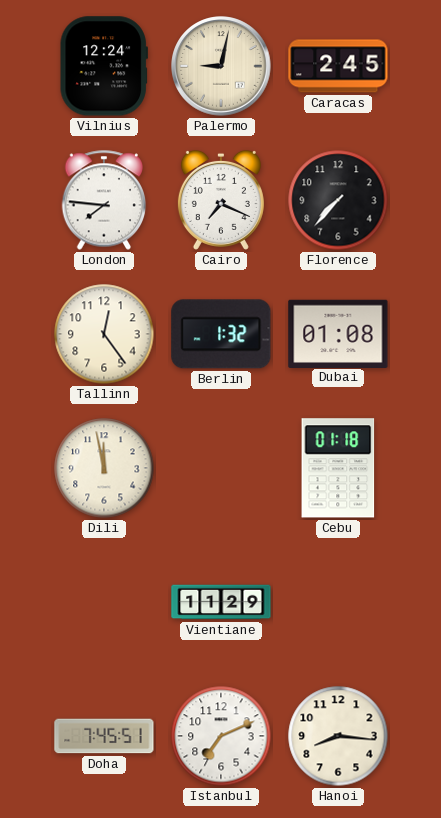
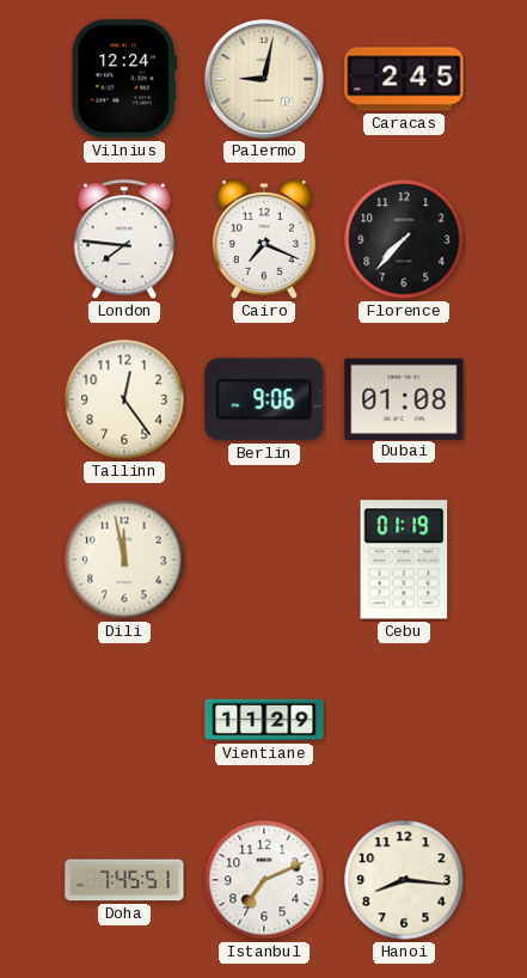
Berlin: 1:32 -> 9:06 (264, 399)
Cebu: 01:18 -> 01:19 (404, 560)
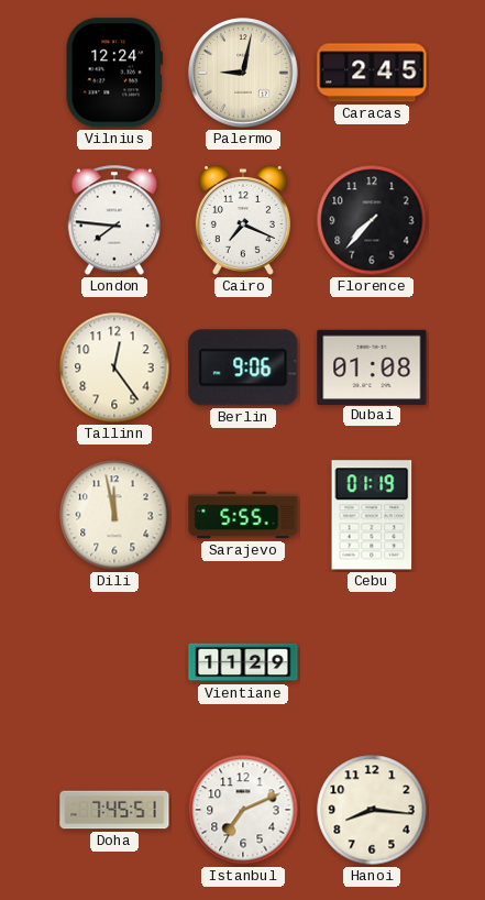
Sarajevo: none -> 5:55 (243, 515)
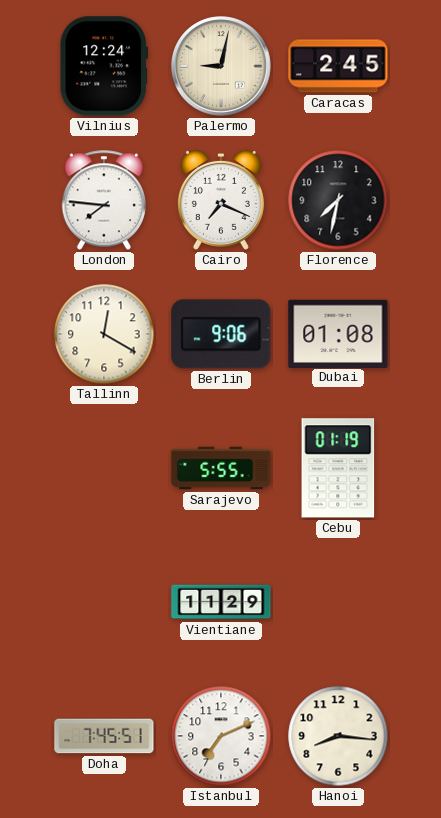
Florence: 7:37 -> 7:32 (338, 200)
Tallinn: 12:24 -> 12:20 (104, 334)
Dili: 11:58 -> none (114, 515)
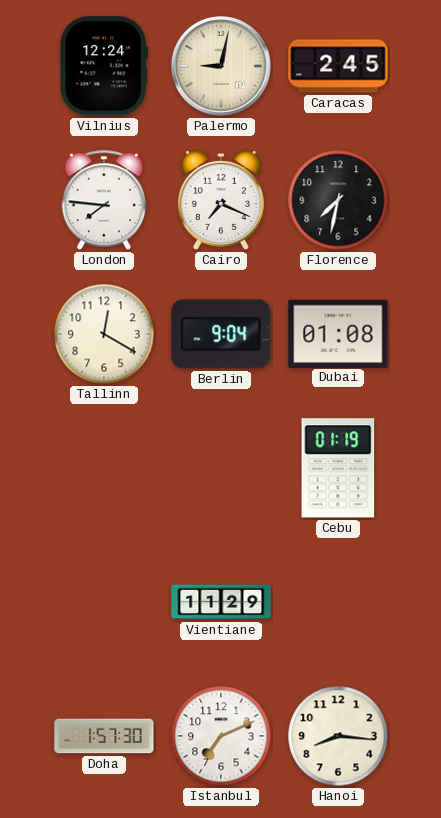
Berlin: 9:06 -> 9:04 (221, 334)
Sarajevo: 5:55 -> none (221, 468)
Doha: 7:45 -> 1:57 (104, 736)
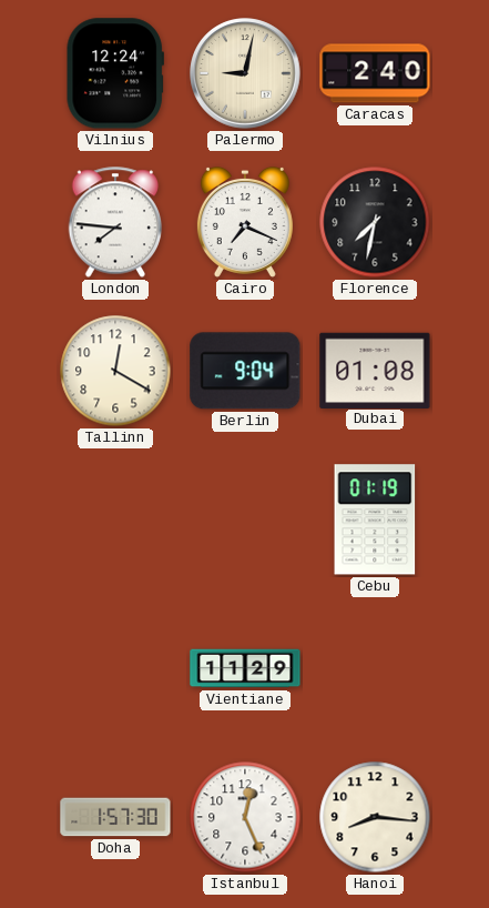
Caracas: 2:45 -> 2:40 (375, 73)
Istanbul: 7:11 -> 12:26 (245, 817)
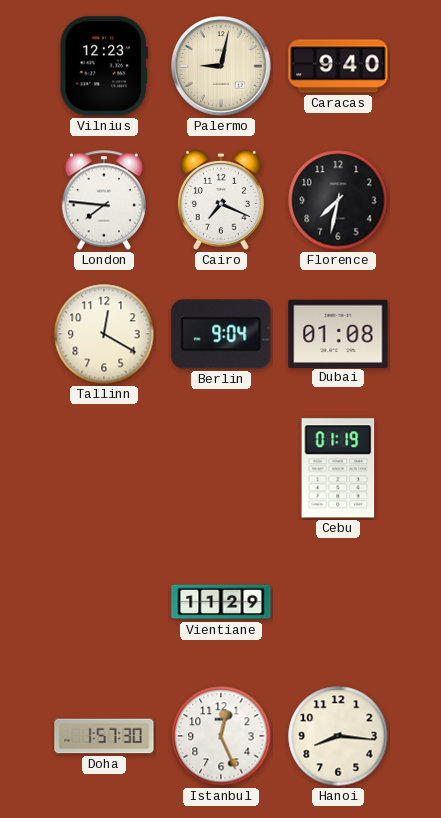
Vilnius: 12:24 -> 12:23 (104, 66)
Caracas: 2:40 -> 9:40 (338, 66)
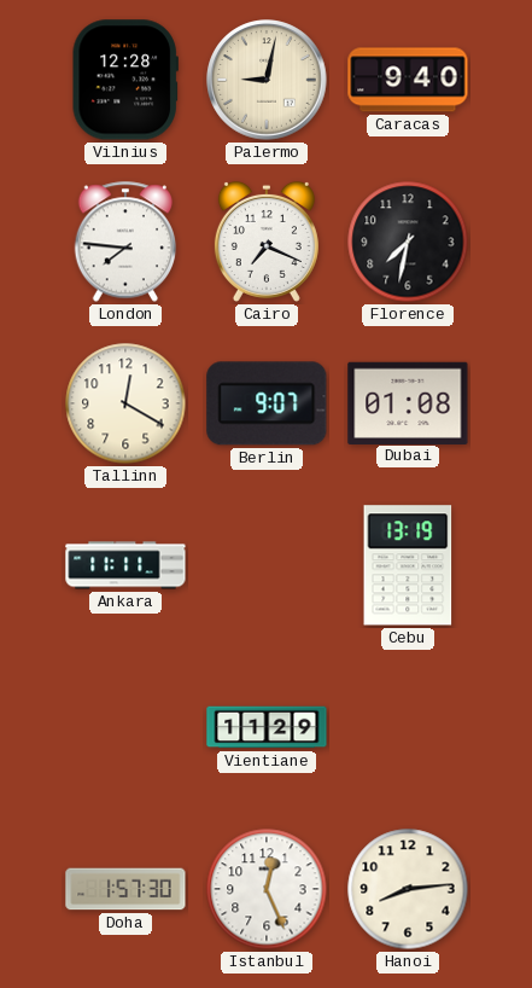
Vilnius: 12:23 -> 12:28 (125, 80)
Berlin: 9:04 -> 9:07 (267, 403)
Ankara: none -> 11:11 (125, 565)
Cebu: 01:19 -> 13:19 (408, 565)
Hanoi: 8:16 -> 8:14 (408, 889)
